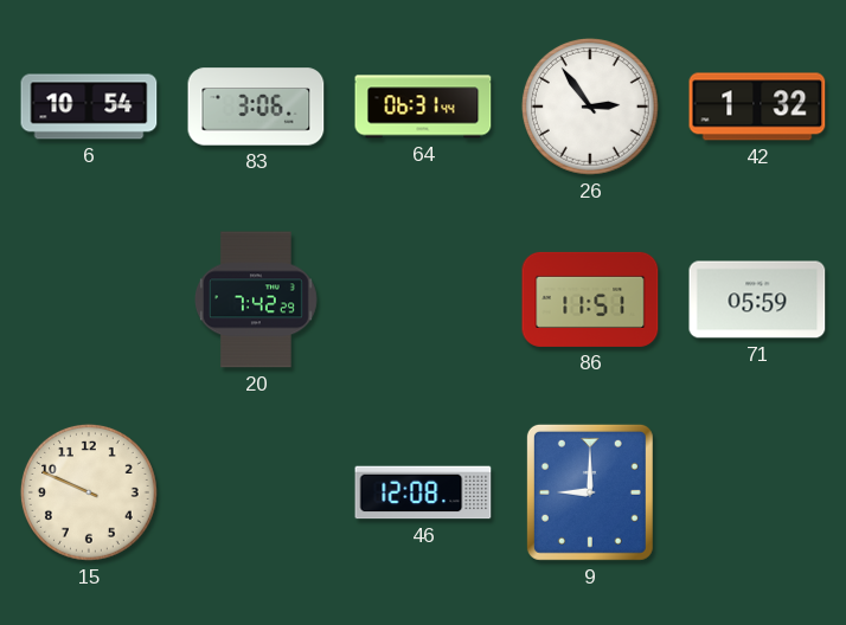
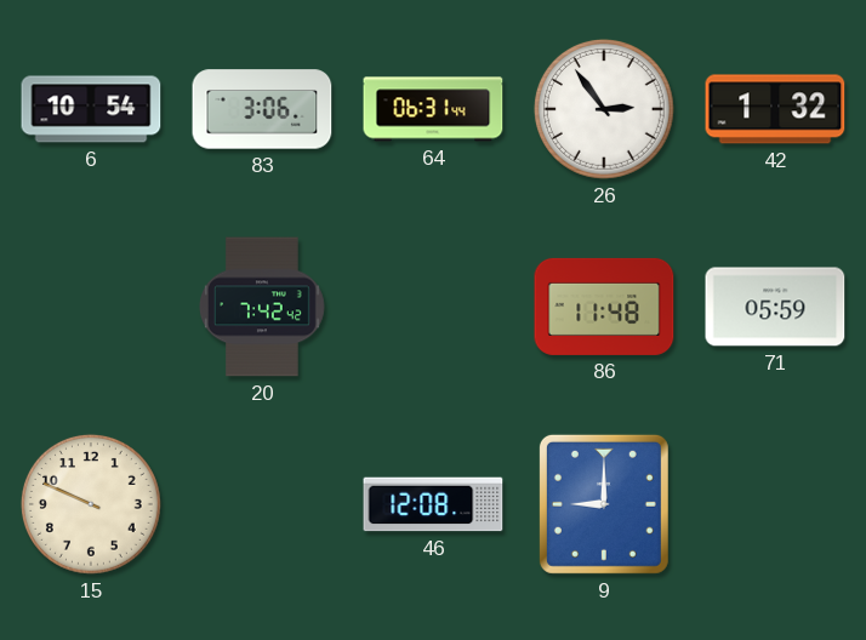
20: 7:42:29 -> 7:42:42 (262, 307)
86: 11:51 -> 11:48 (604, 307)
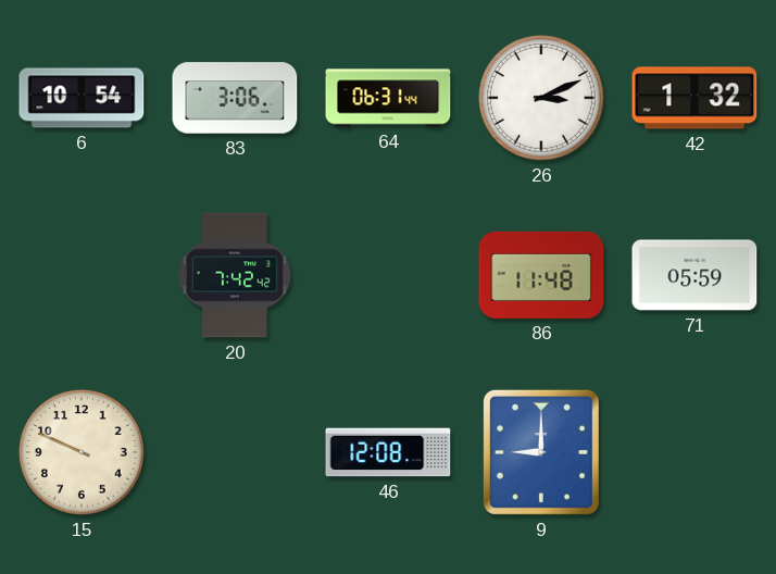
26: 2:54 -> 3:11 (541, 98)
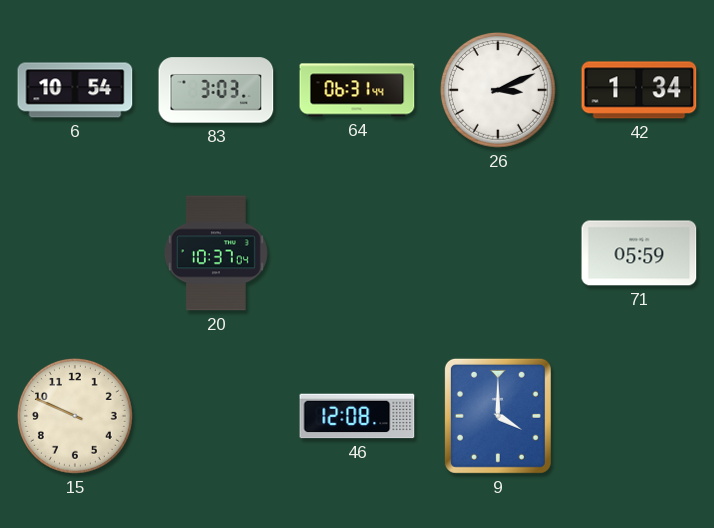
83: 3:06 -> 3:03 (216, 90)
42: 1:32 -> 1:34 (639, 90)
20: 7:42 -> 10:37 (216, 253)
86: 11:48 -> none (541, 275)
9: 9:00 -> 4:00 (498, 416)
